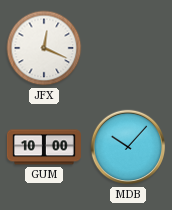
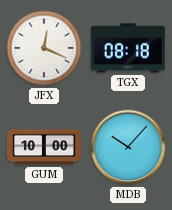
TGX: none -> 08:18 (128, 48)
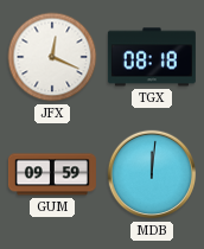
GUM: 10:00 -> 09:59 (52, 174)
MDB: 10:07 -> 12:01 (152, 174)
